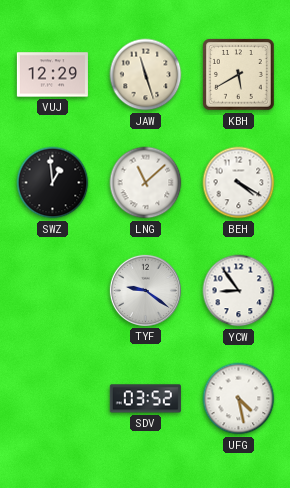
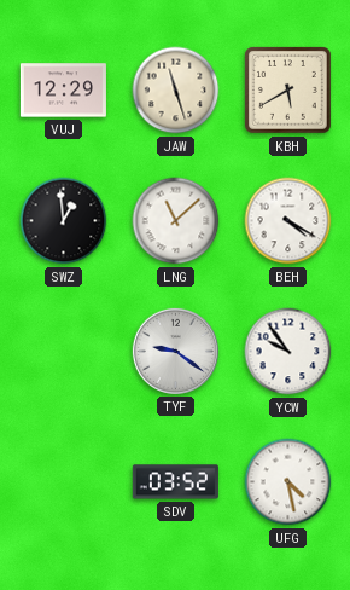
YCW: 8:54 -> 9:54 (288, 352)
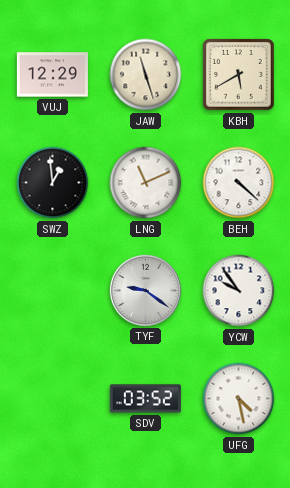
LNG: 11:08 -> 11:11 (146, 183)
BEH: 4:20 -> 4:22 (239, 183)
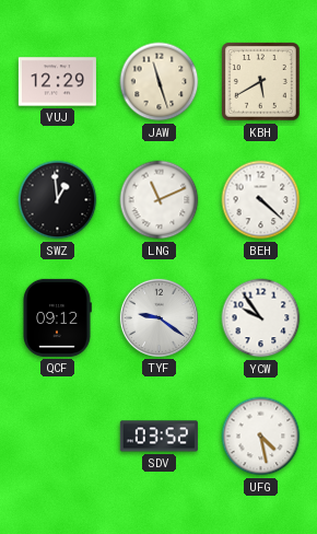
QCF: none -> 09:12 (57, 317)
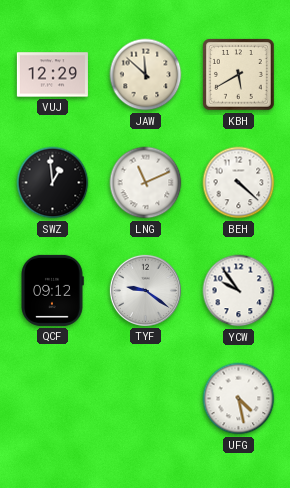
JAW: 11:27 -> 11:52 (146, 75)
SDV: 03:52 -> none (158, 437)
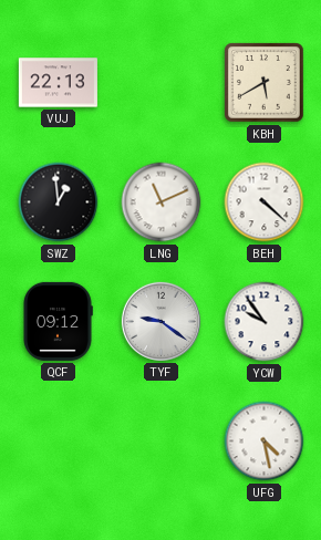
VUJ: 12:29 -> 22:13 (58, 83)
JAW: 11:52 -> none (146, 75)
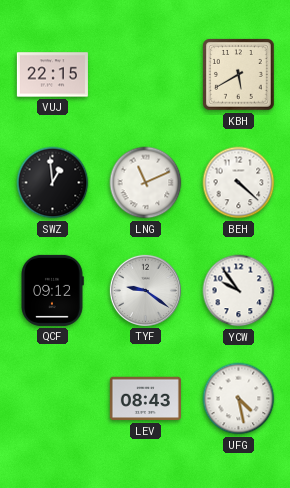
VUJ: 22:13 -> 22:15 (52, 75)
LEV: none -> 08:43 (145, 399)
